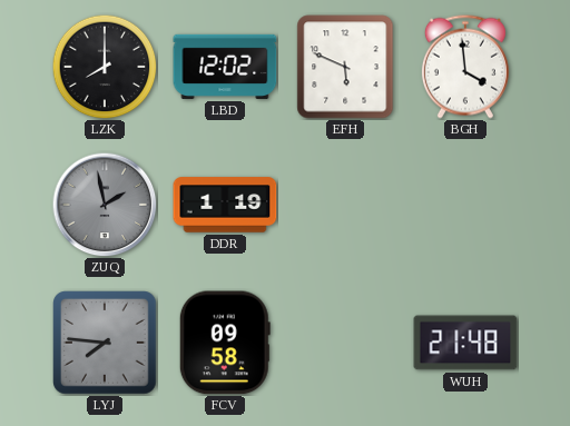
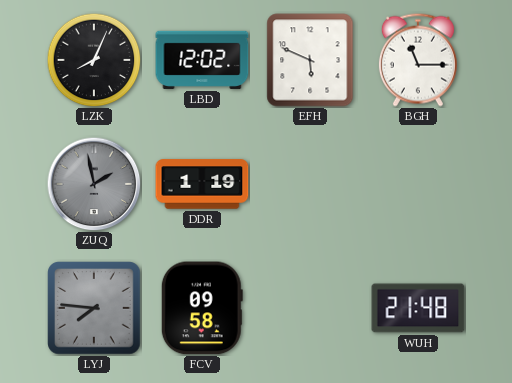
LZK: 8:00 -> 8:04 (94, 60)
BGH: 3:59 -> 11:15 (418, 60)
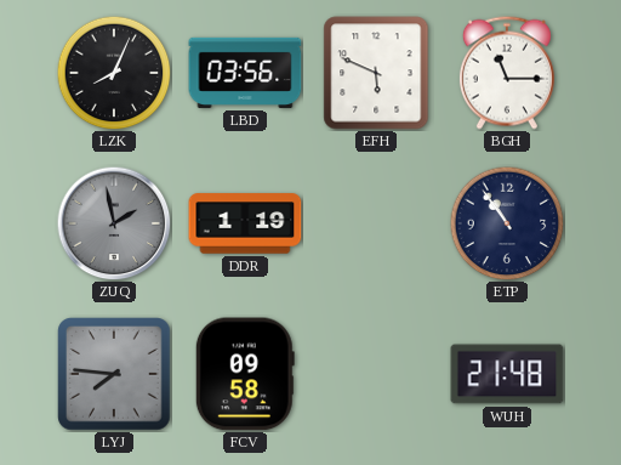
LBD: 12:02 -> 03:56 (245, 73)
ETP: none -> 10:54 (507, 223)
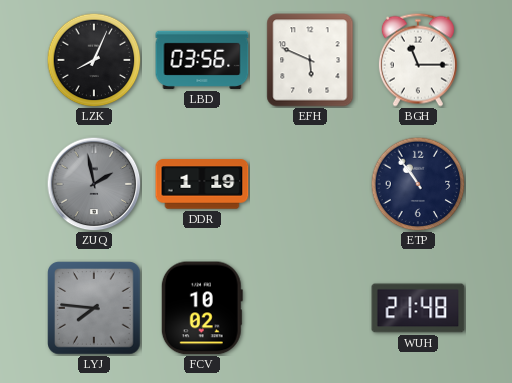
FCV: 09:58 -> 10:02 (202, 308)
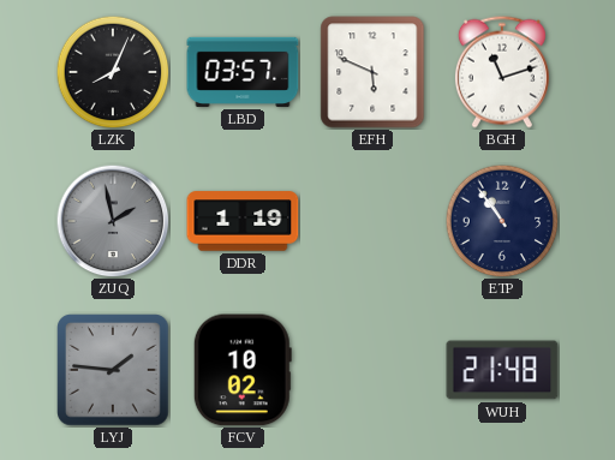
LBD: 03:56 -> 03:57 (243, 72)
BGH: 11:15 -> 11:12 (502, 72)
LYJ: 7:46 -> 1:46 (113, 370)
